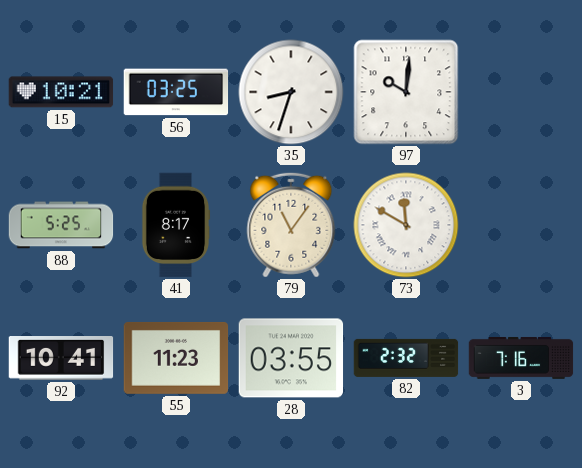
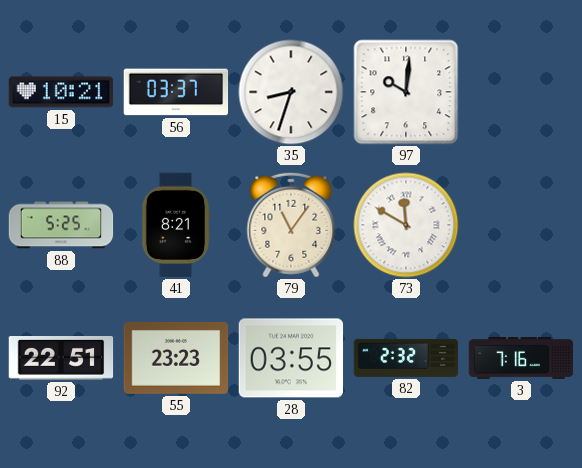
56: 03:25 -> 03:37 (176, 92)
41: 8:17 -> 8:21 (176, 225)
92: 10:41 -> 22:51 (61, 359)
55: 11:23 -> 23:23 (176, 358)
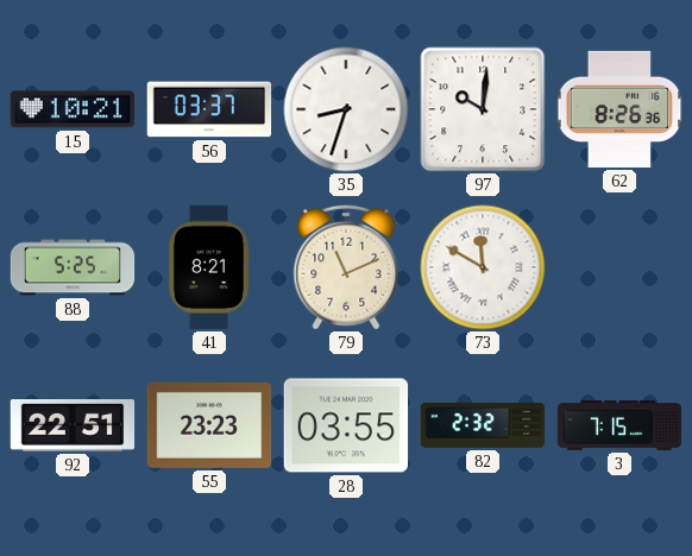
62: none -> 8:26 (619, 109)
79: 11:06 -> 11:11 (346, 267)
3: 7:16 -> 7:15 (619, 425)
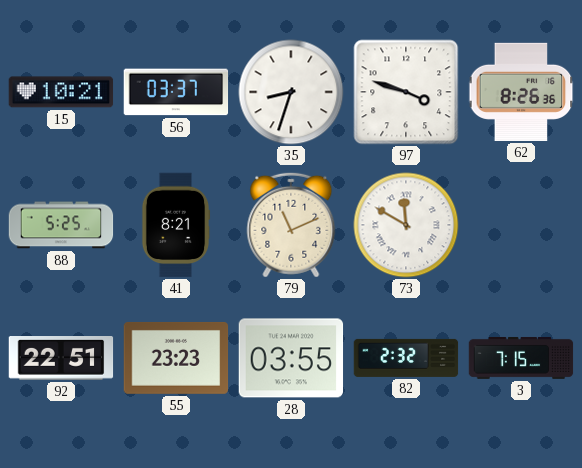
97: 10:01 -> 3:48 (406, 92)
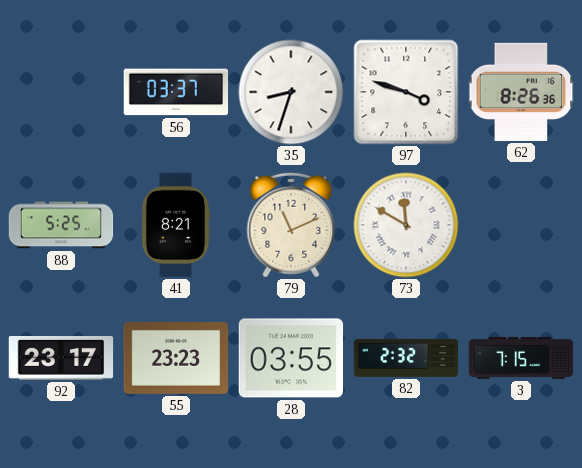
15: 10:21 -> none (61, 92)
92: 22:51 -> 23:17 (61, 359)
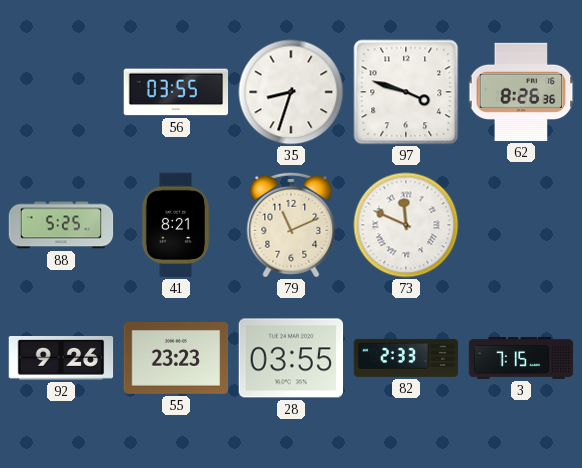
56: 03:37 -> 03:55 (176, 92)
73: 11:50 -> 11:49 (406, 225)
92: 23:17 -> 9:26 (61, 359)
82: 2:32 -> 2:33 (406, 358)
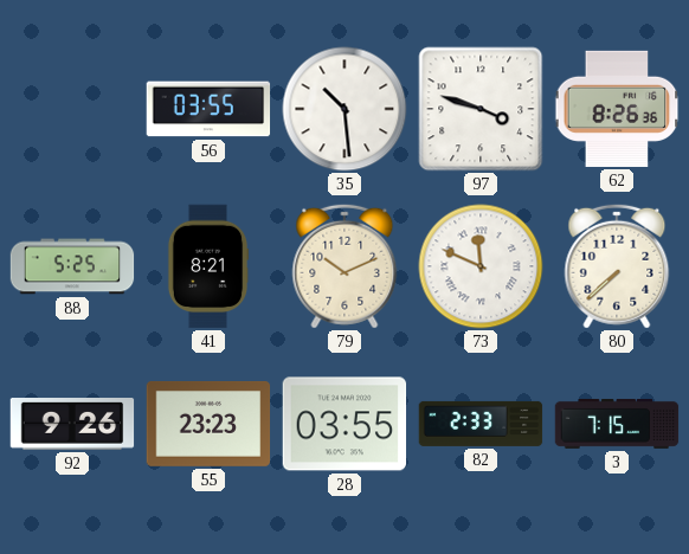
35: 8:33 -> 10:29 (344, 109)
79: 11:11 -> 10:11 (344, 266)
80: none -> 7:38 (617, 266)
